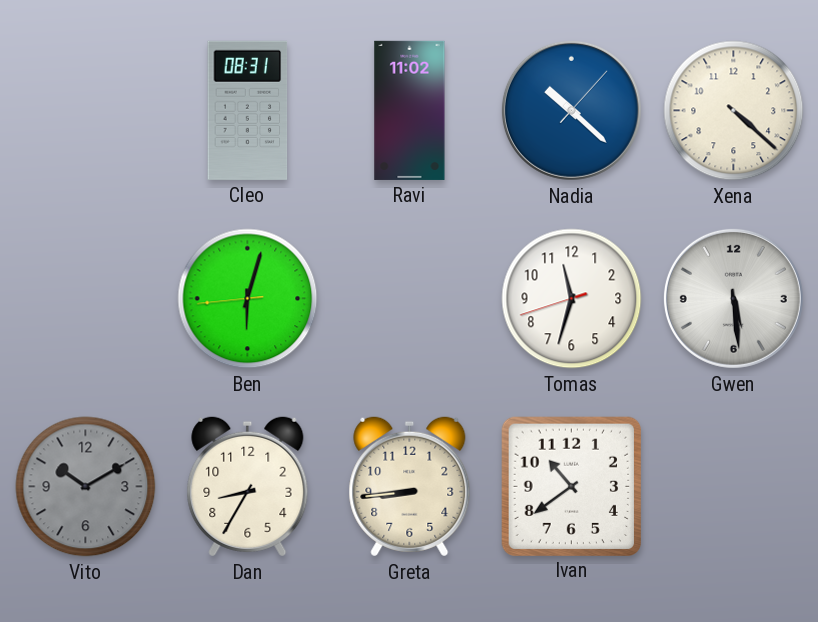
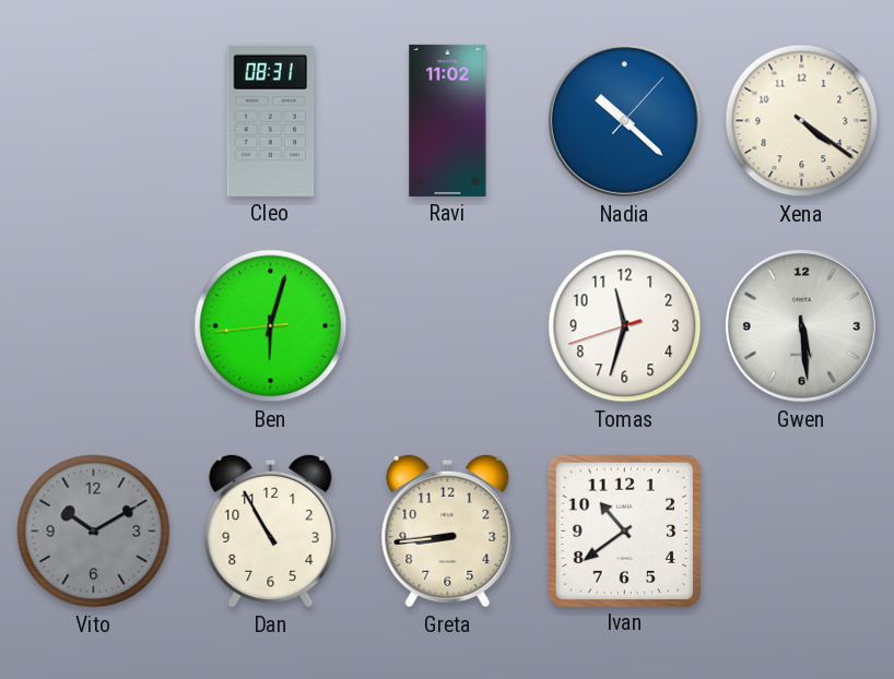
Xena: 4:22 -> 4:21 (802, 121)
Dan: 8:35 -> 10:55 (271, 532)
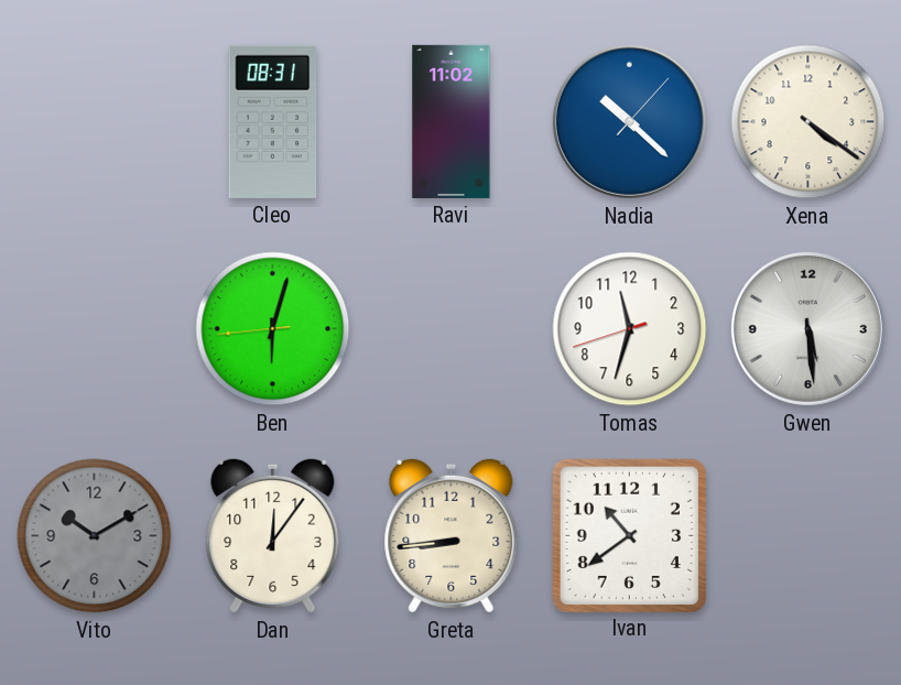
Dan: 10:55 -> 12:06 (273, 536)
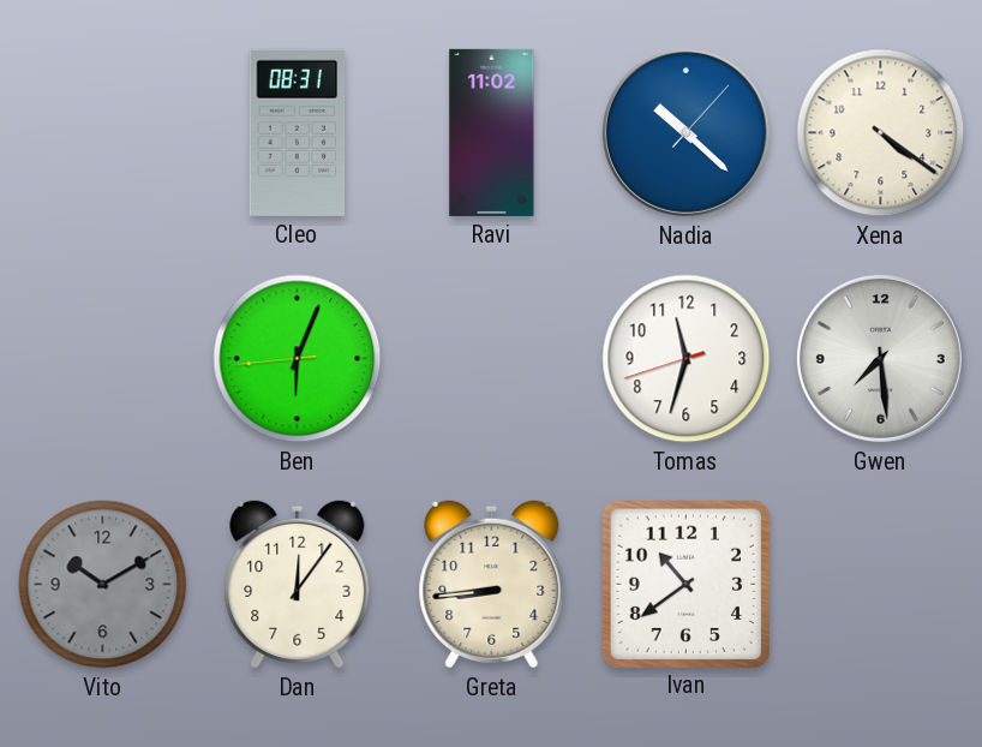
Ben: 6:02 -> 6:03 (298, 359)
Gwen: 5:29 -> 7:29 (880, 358)
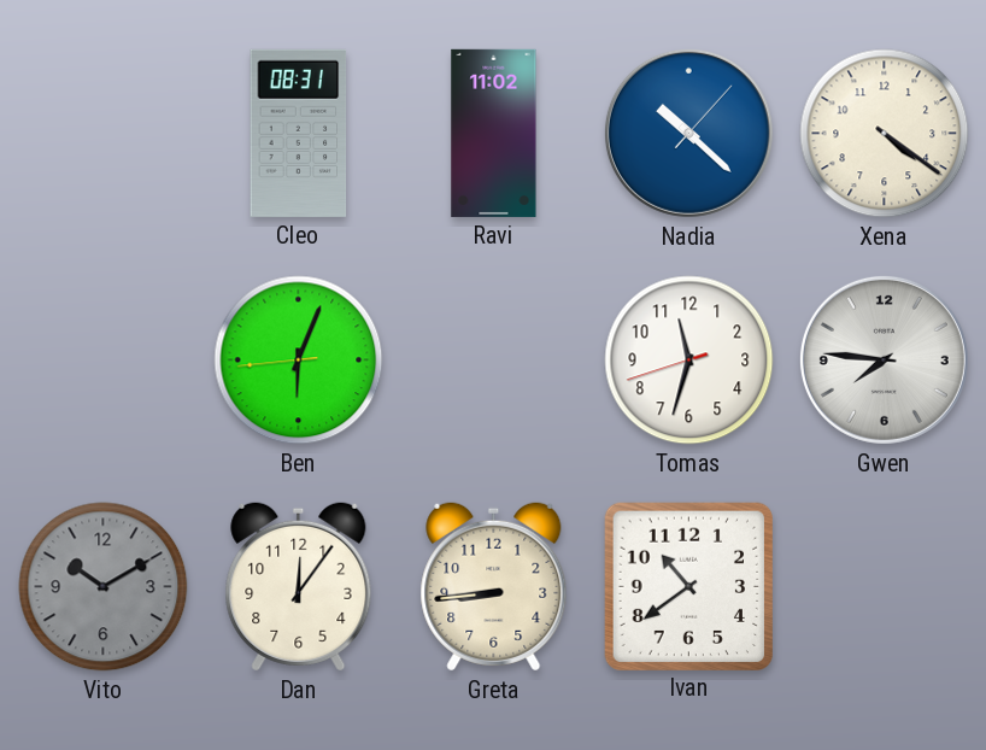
Gwen: 7:29 -> 7:46 (884, 359)
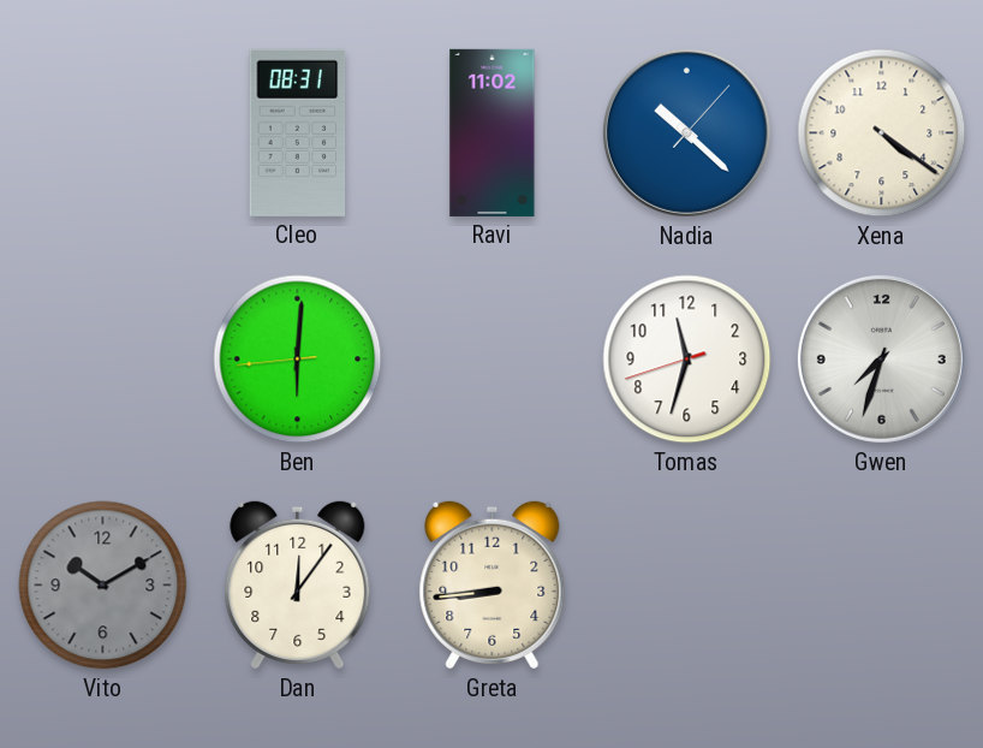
Ben: 6:03 -> 6:00 (298, 360)
Gwen: 7:46 -> 7:33 (881, 358)
Ivan: 10:39 -> none (688, 586)
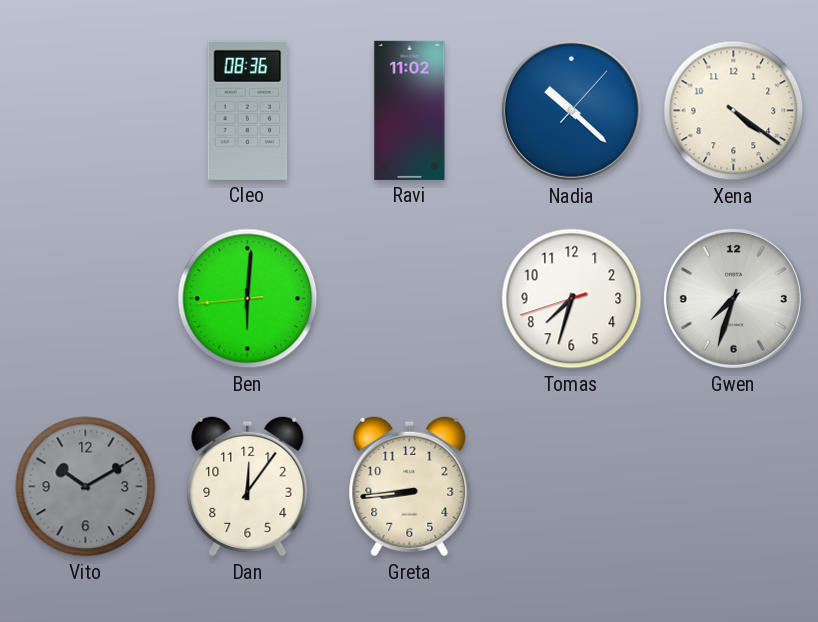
Cleo: 08:31 -> 08:36 (248, 110)
Tomas: 11:32 -> 7:32 (572, 299)
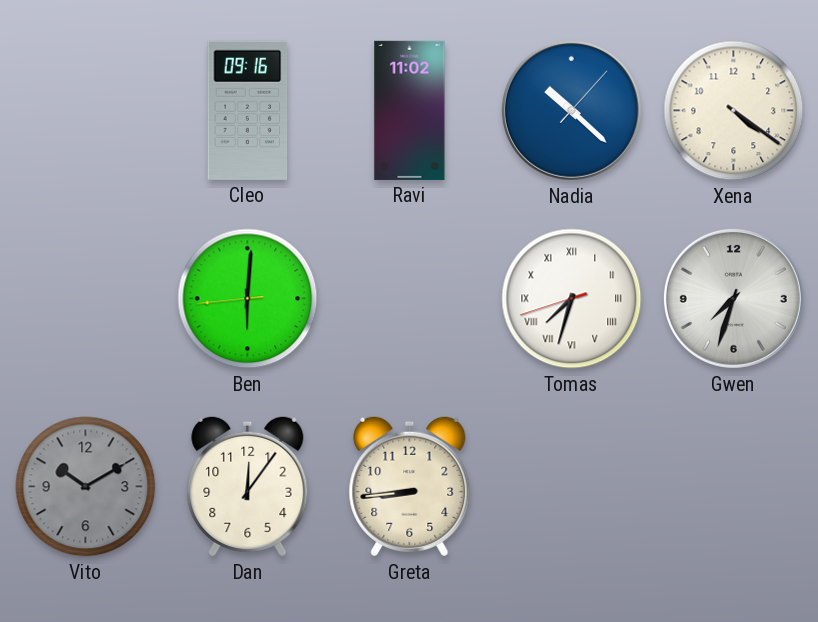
Cleo: 08:36 -> 09:16 (248, 110)
Tomas numerals: Arabic -> Roman (572, 299)
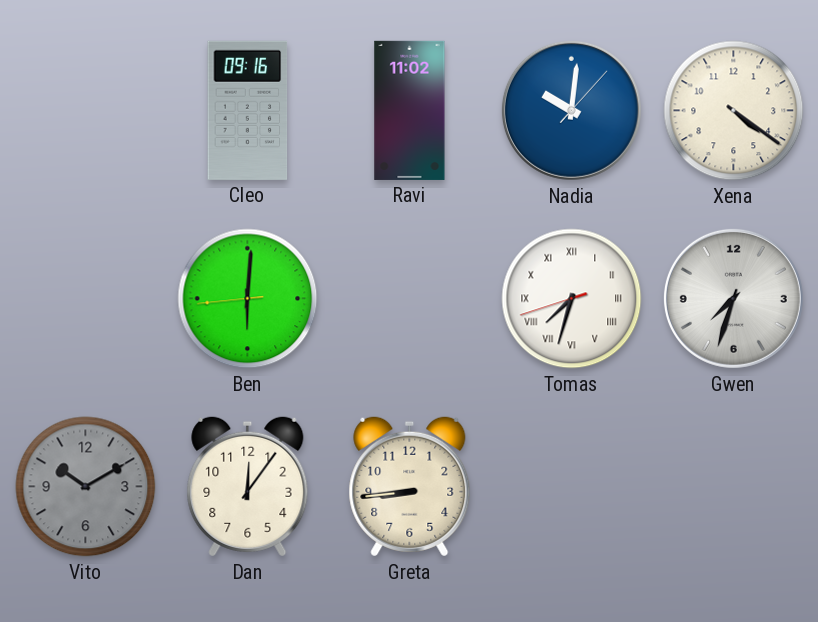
Nadia: 10:22 -> 10:01 (571, 110)
